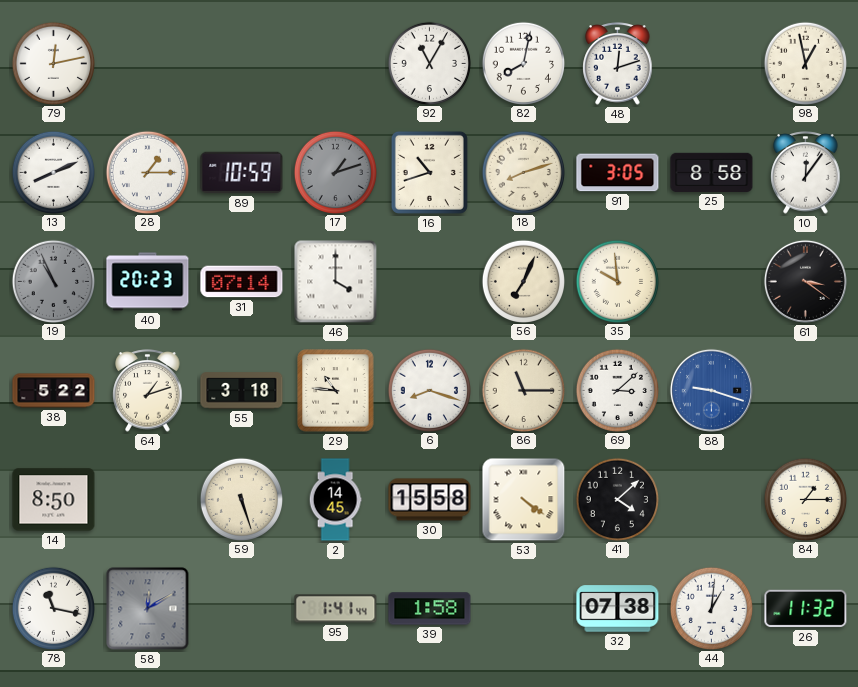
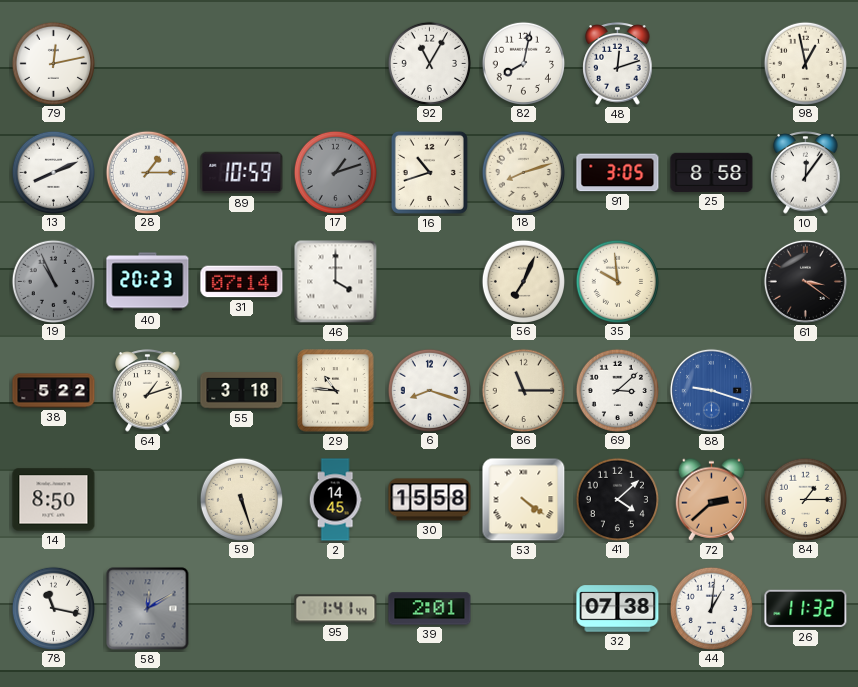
72: none -> 2:38 (712, 499)
39: 1:58 -> 2:01 (430, 609)
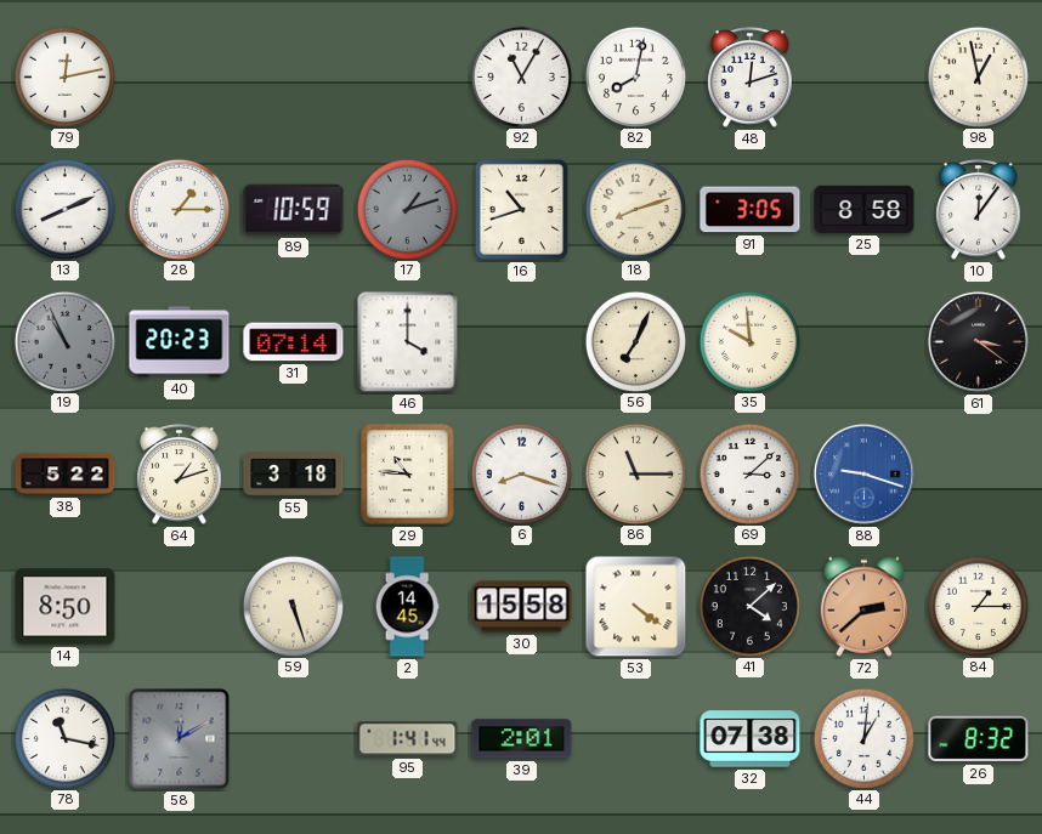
26: 11:32 -> 8:32 (979, 739)
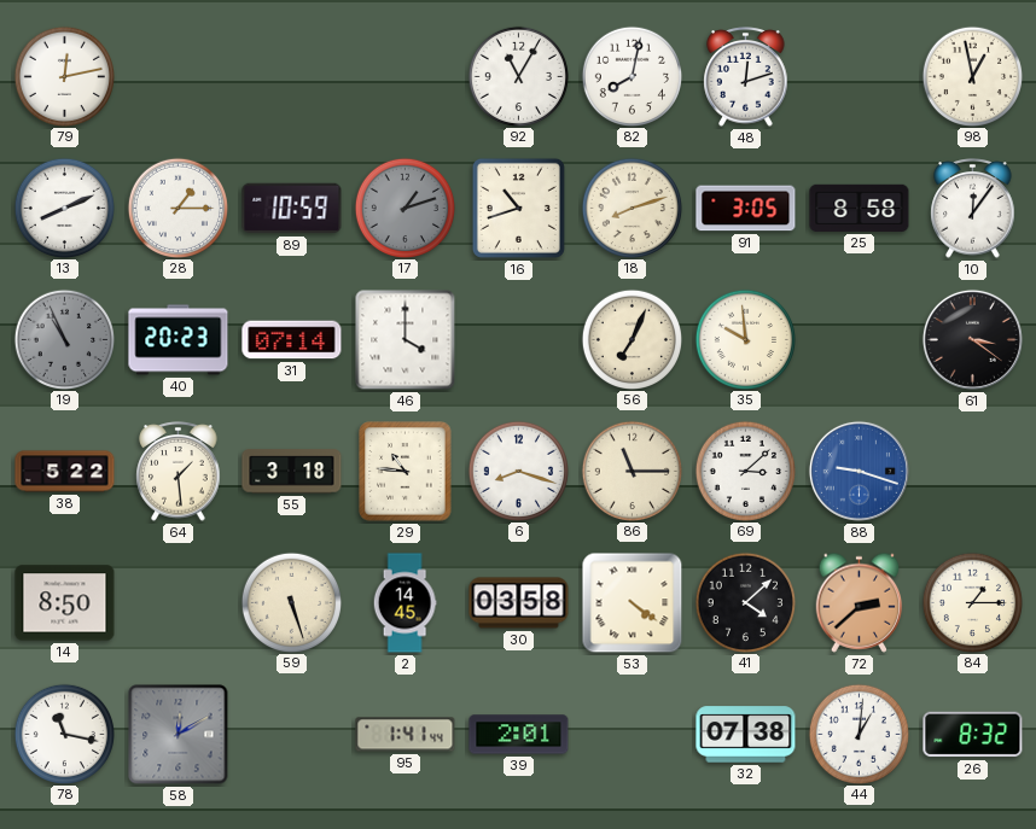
64: 1:12 -> 1:29 (179, 472)
30: 15:58 -> 03:58 (519, 603)
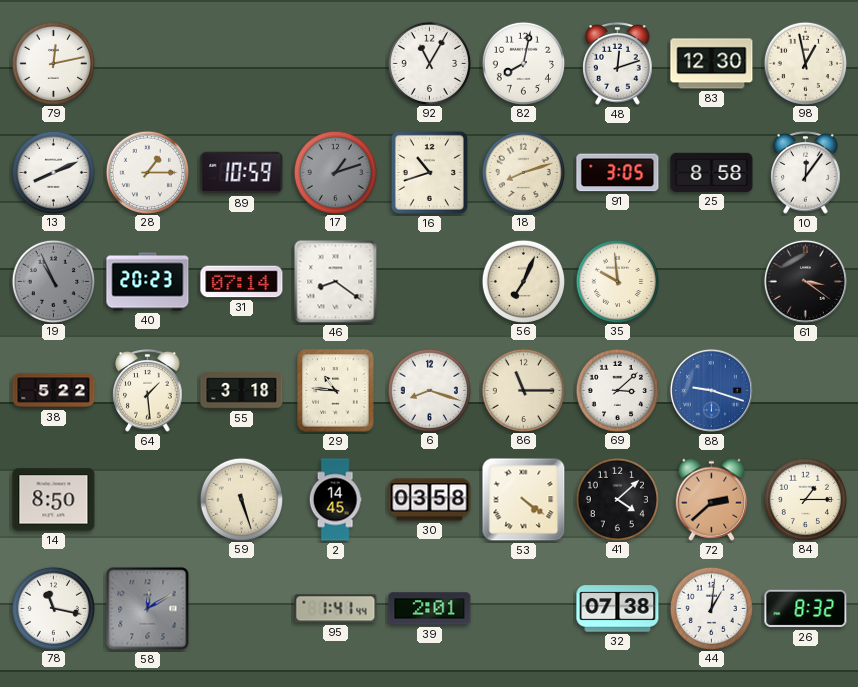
83: none -> 12:30 (712, 64)
46: 4:00 -> 8:21 (336, 282)
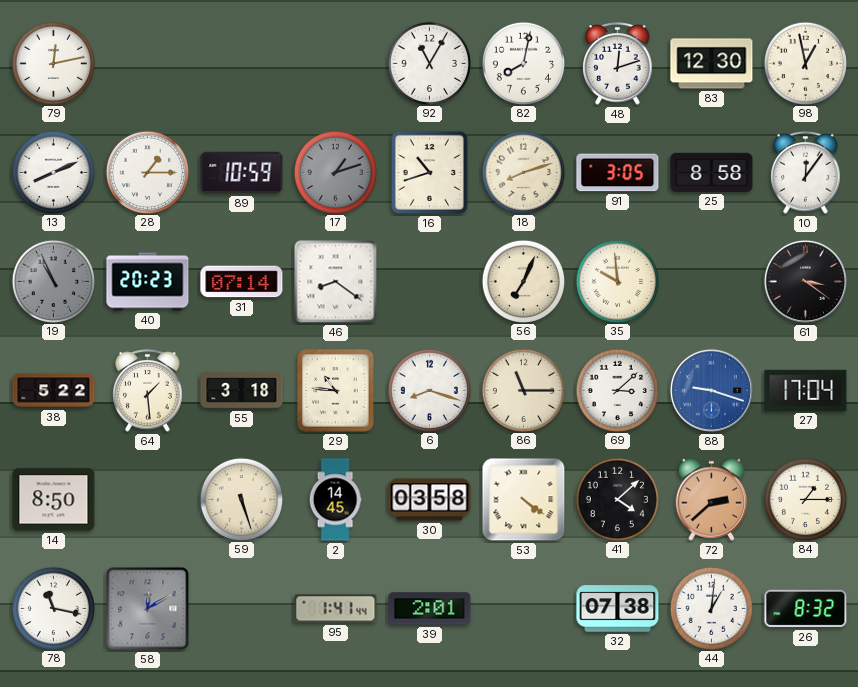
27: none -> 17:04 (806, 390)
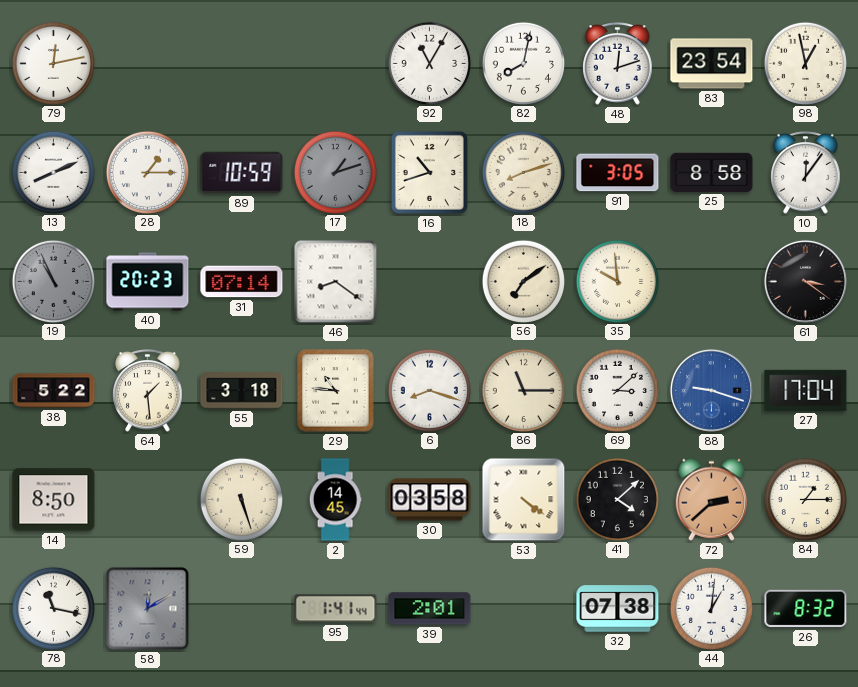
83: 12:30 -> 23:54 (712, 64)
56: 7:04 -> 7:09 (523, 281)
